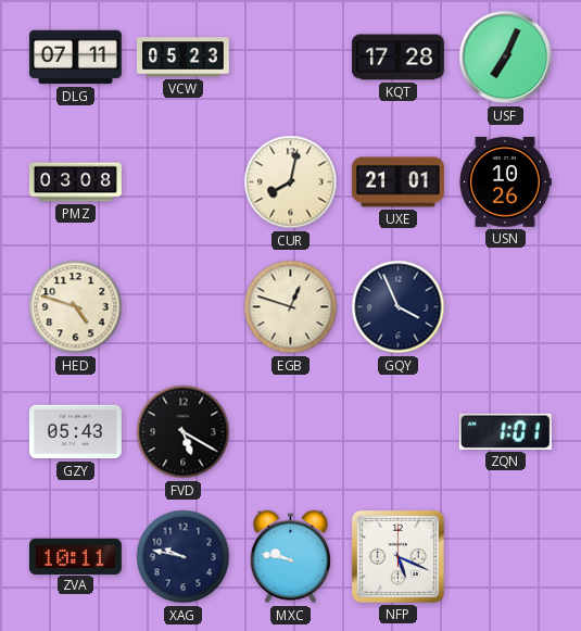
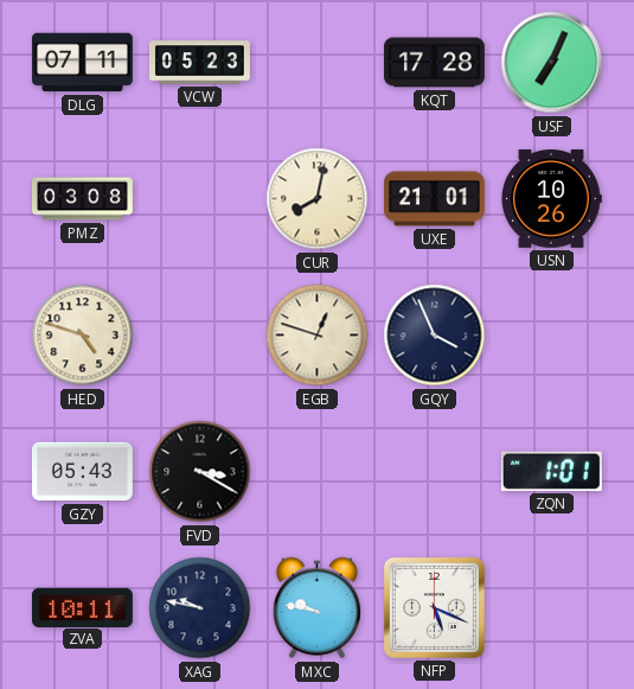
FVD: 5:20 -> 3:20 (200, 472)
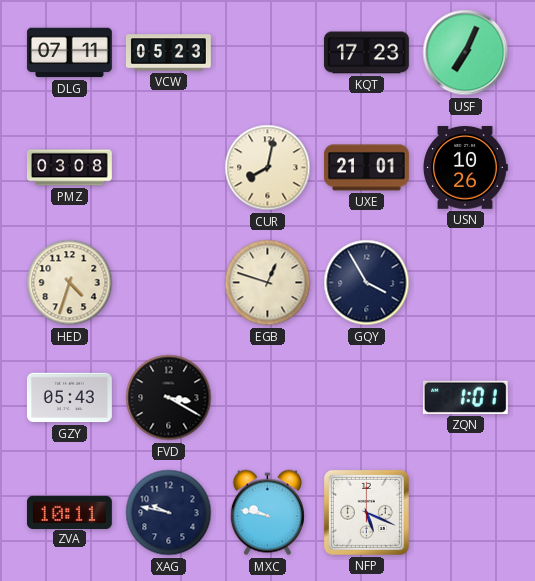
KQT: 17:28 -> 17:23 (366, 53)
HED: 4:48 -> 4:33 (70, 283)
GQY: 3:56 -> 3:55 (367, 283)
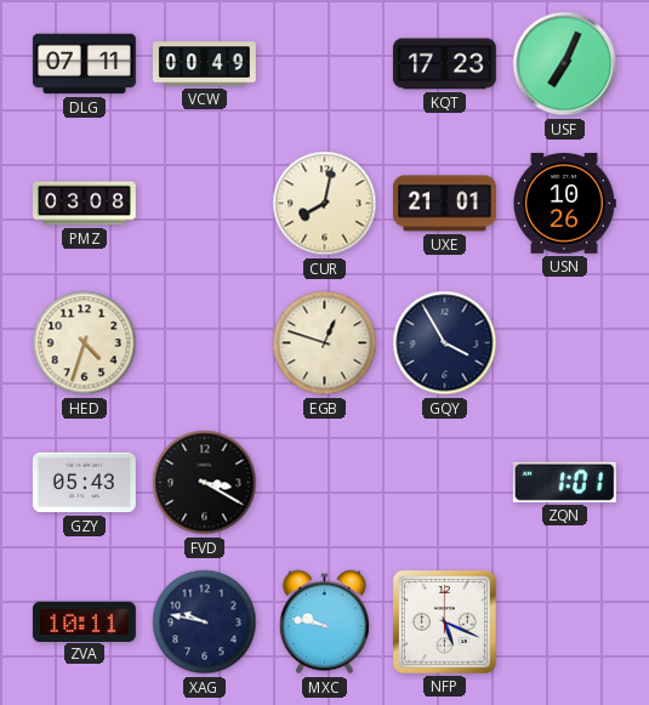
VCW: 05:23 -> 00:49 (204, 64)
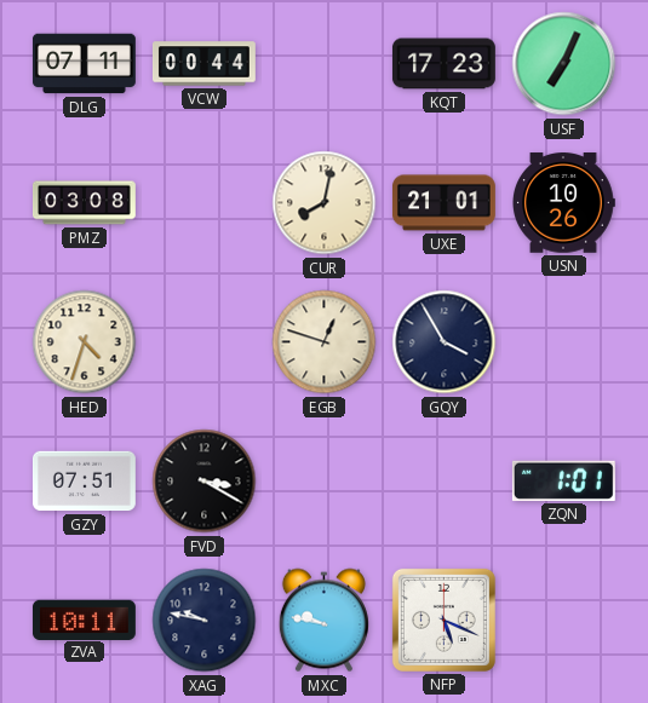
VCW: 00:49 -> 00:44 (203, 64)
GZY: 05:43 -> 07:51 (84, 482)
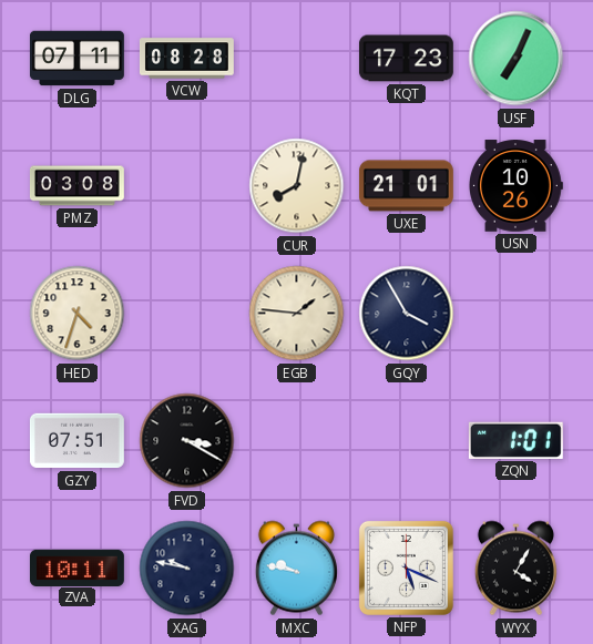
VCW: 00:44 -> 08:28 (186, 59)
EGB: 12:48 -> 1:46 (297, 314)
WYX: none -> 4:05 (515, 569)
